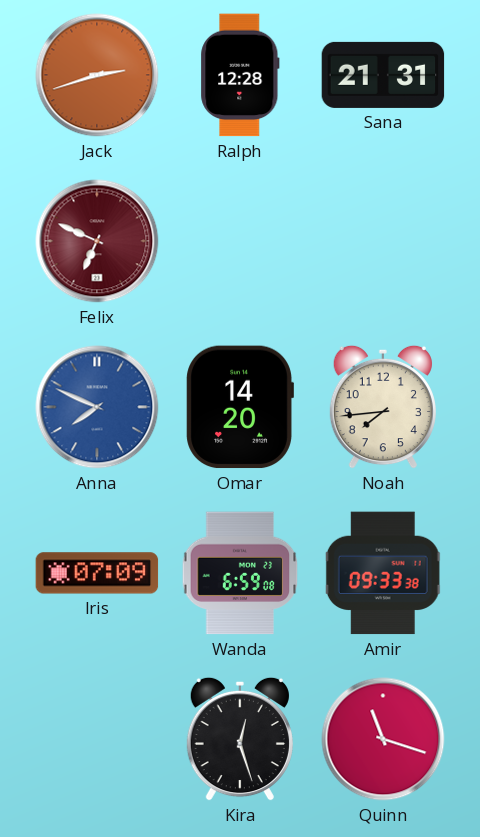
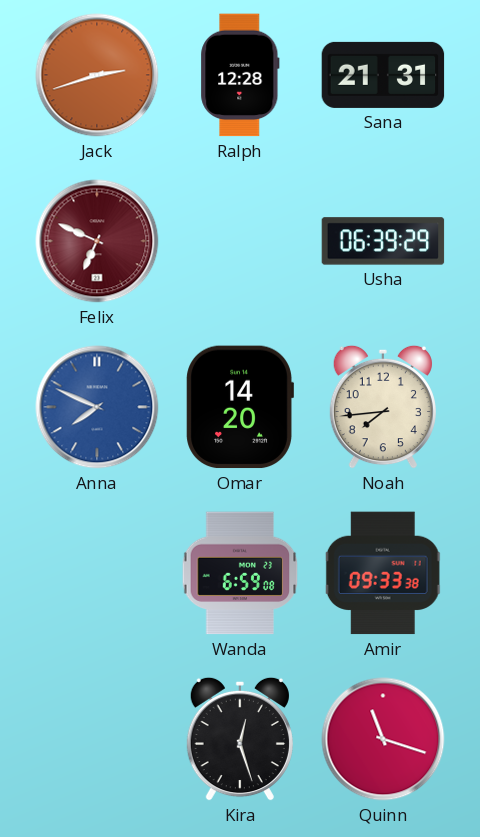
Usha: none -> 06:39 (383, 241)
Iris: 07:09 -> none (97, 573)
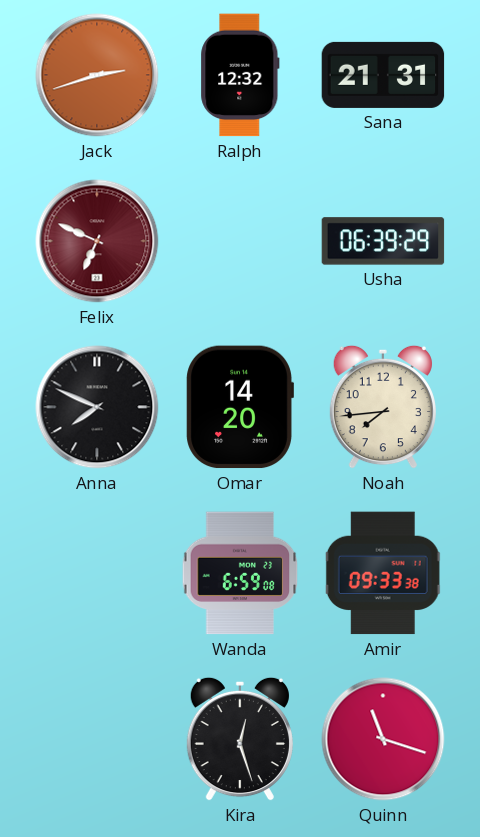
Ralph: 12:28 -> 12:32 (240, 75)
Anna dial: blue -> black (97, 407)
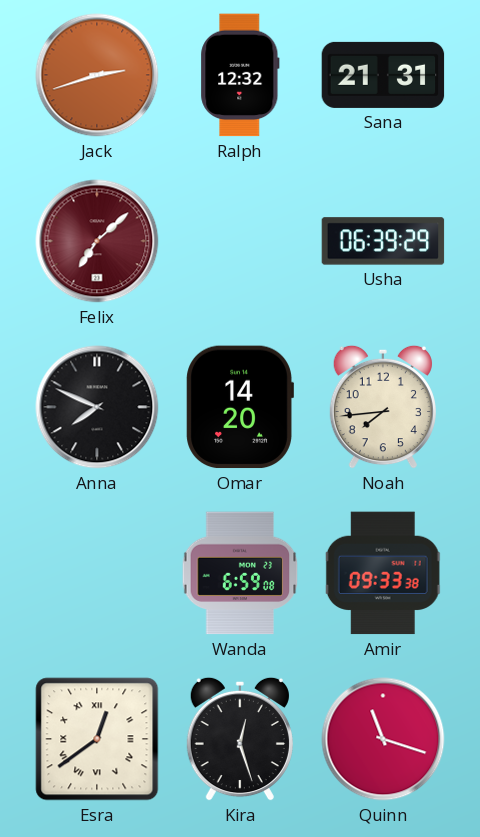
Felix: 6:49 -> 7:08 (97, 241)
Esra: none -> 12:39 (97, 739)
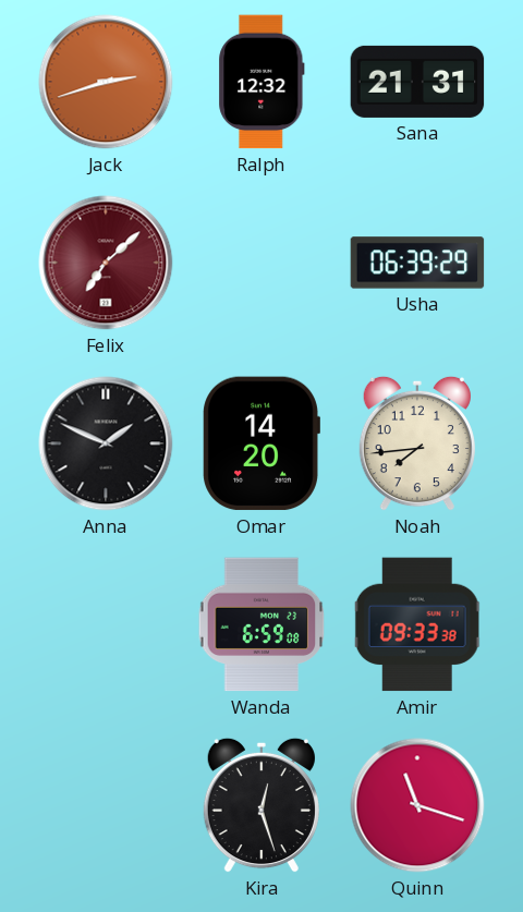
Anna: 7:49 -> 1:49 (106, 443)
Esra: 12:39 -> none (97, 739)
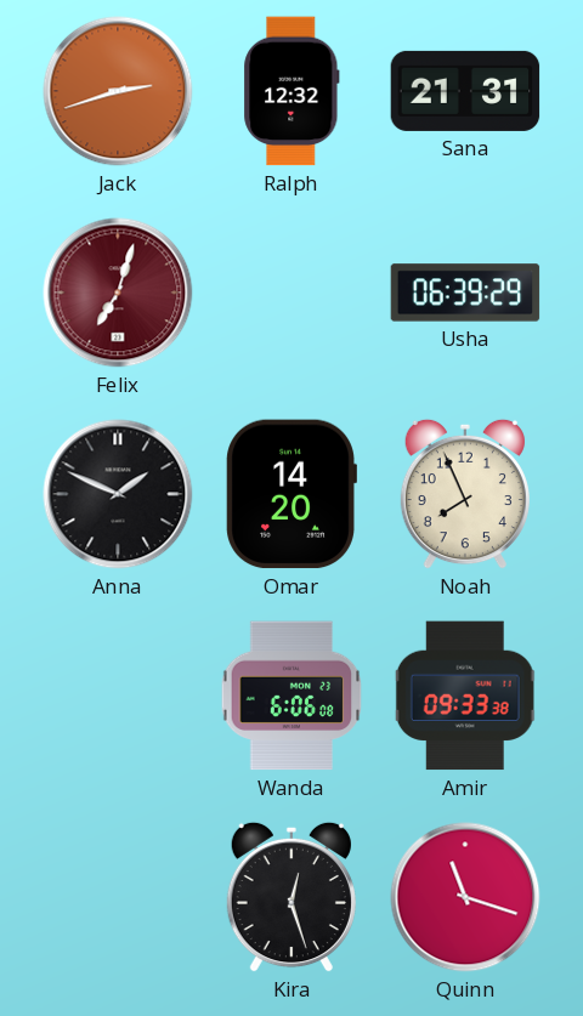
Felix: 7:08 -> 7:03 (118, 293)
Noah: 7:44 -> 7:56 (465, 494)
Wanda: 6:59 -> 6:06 (291, 696)
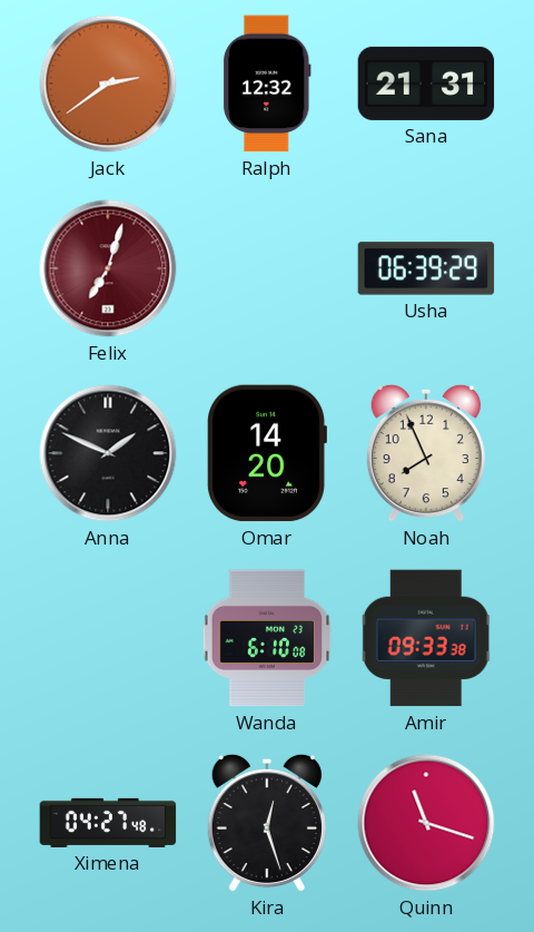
Jack: 2:42 -> 2:39 (108, 84)
Wanda: 6:06 -> 6:10 (267, 638)
Ximena: none -> 04:27 (108, 823)
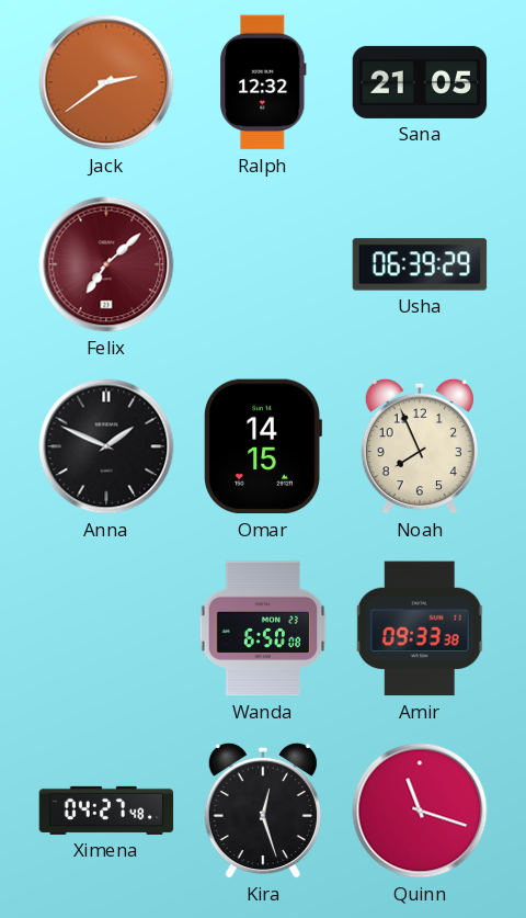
Sana: 21:31 -> 21:05 (420, 82)
Felix: 7:03 -> 7:08 (106, 264)
Omar: 14:20 -> 14:15 (263, 446)
Wanda: 6:10 -> 6:50 (263, 628)
